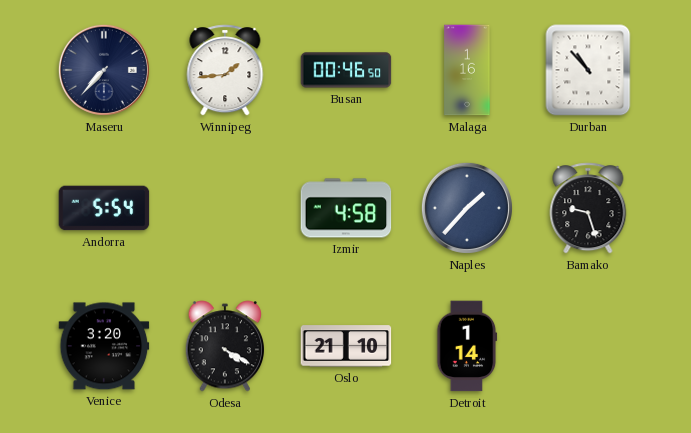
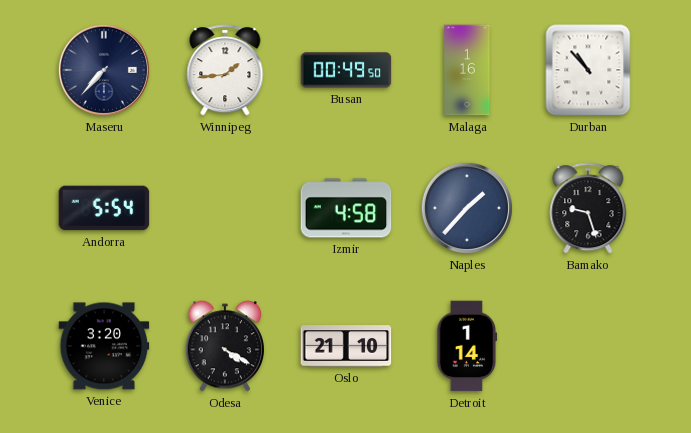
Busan: 00:46 -> 00:49 (346, 70)
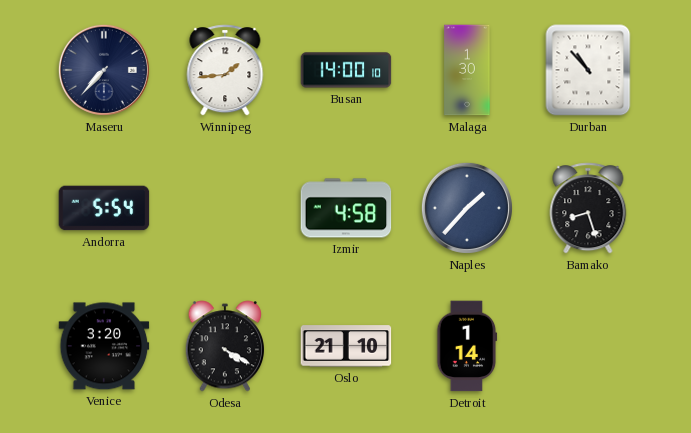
Busan: 00:49 -> 14:00 (346, 70)
Malaga: 1:16 -> 1:30 (467, 70)
Bamako: 9:27 -> 8:27 (588, 208)
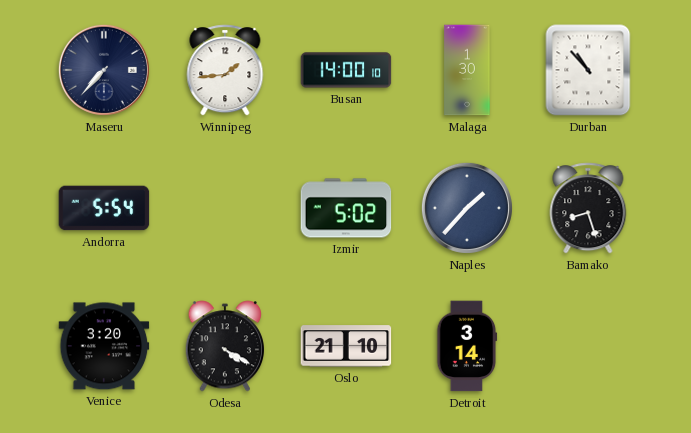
Izmir: 4:58 -> 5:02 (346, 208)
Detroit: 1:14 -> 3:14 (467, 346)
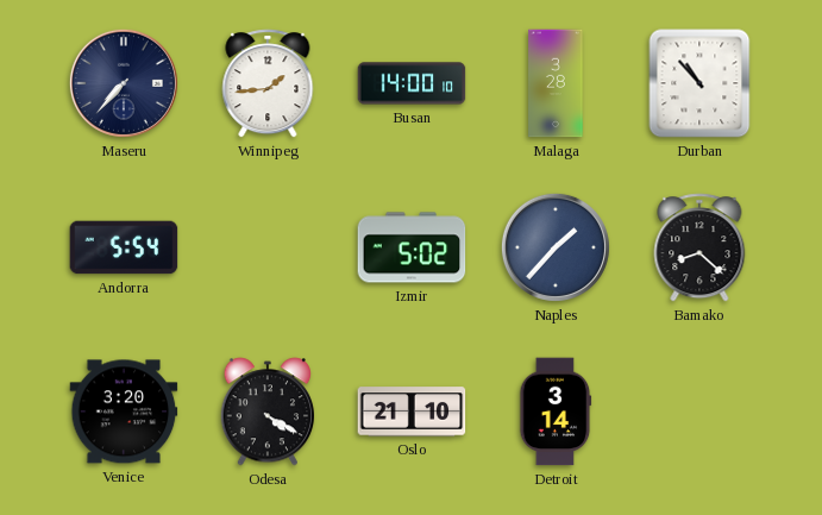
Malaga: 1:30 -> 3:28 (556, 83)
Bamako: 8:27 -> 8:22 (699, 247)
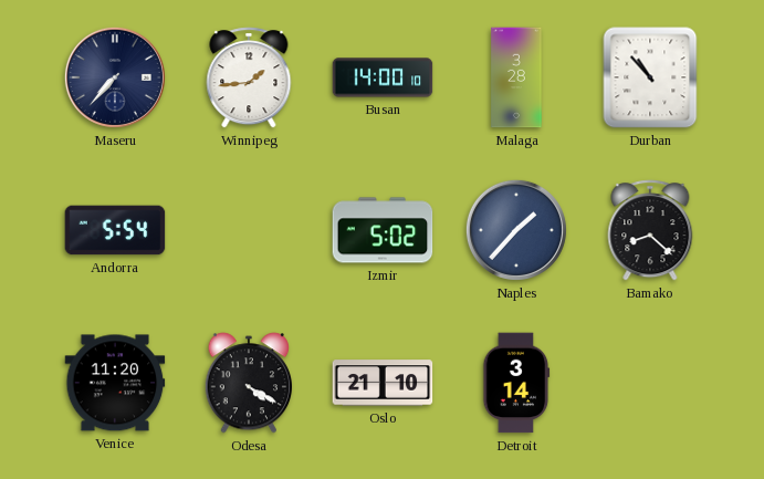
Venice: 3:20 -> 11:20 (115, 383)
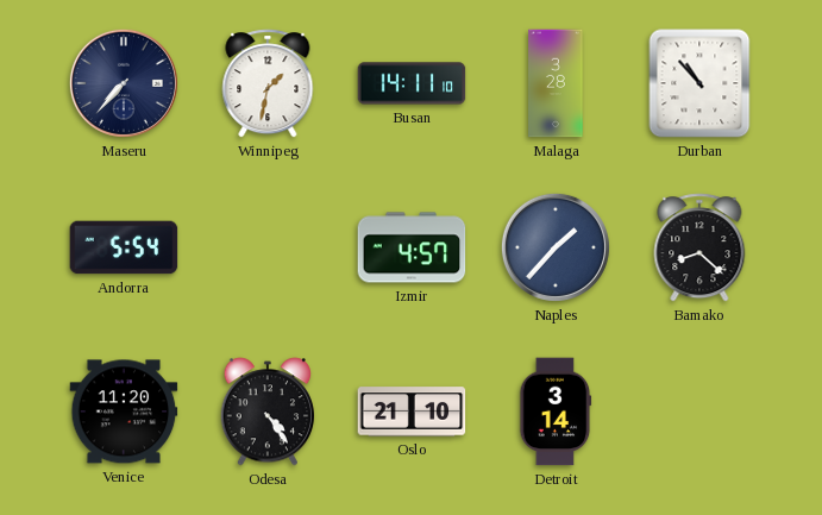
Winnipeg: 1:44 -> 1:32 (268, 83)
Busan: 14:00 -> 14:11 (412, 83)
Izmir: 5:02 -> 4:57 (412, 247)
Odesa: 4:20 -> 4:24 (268, 412)
